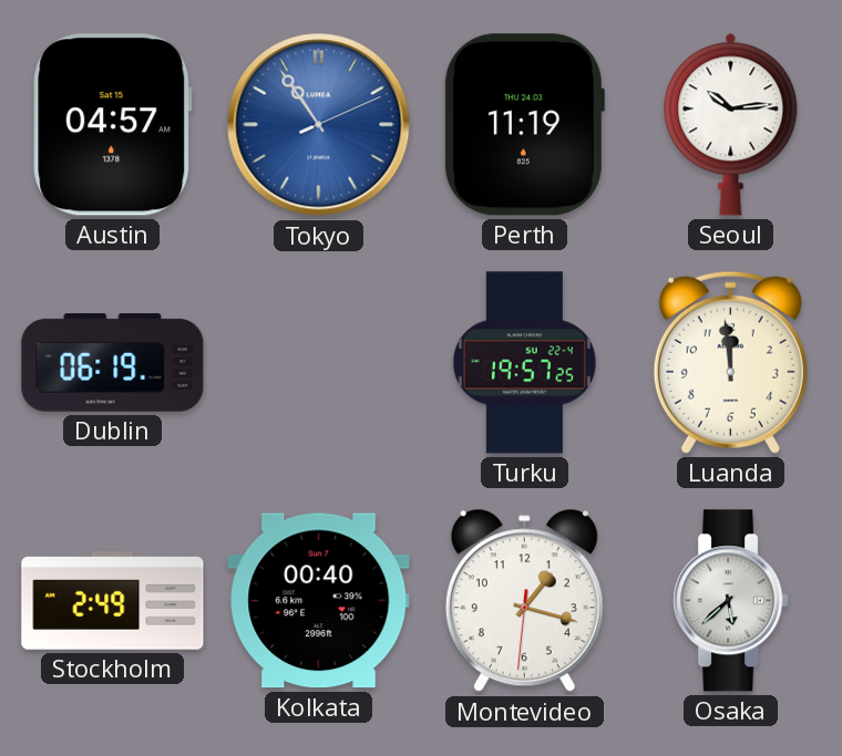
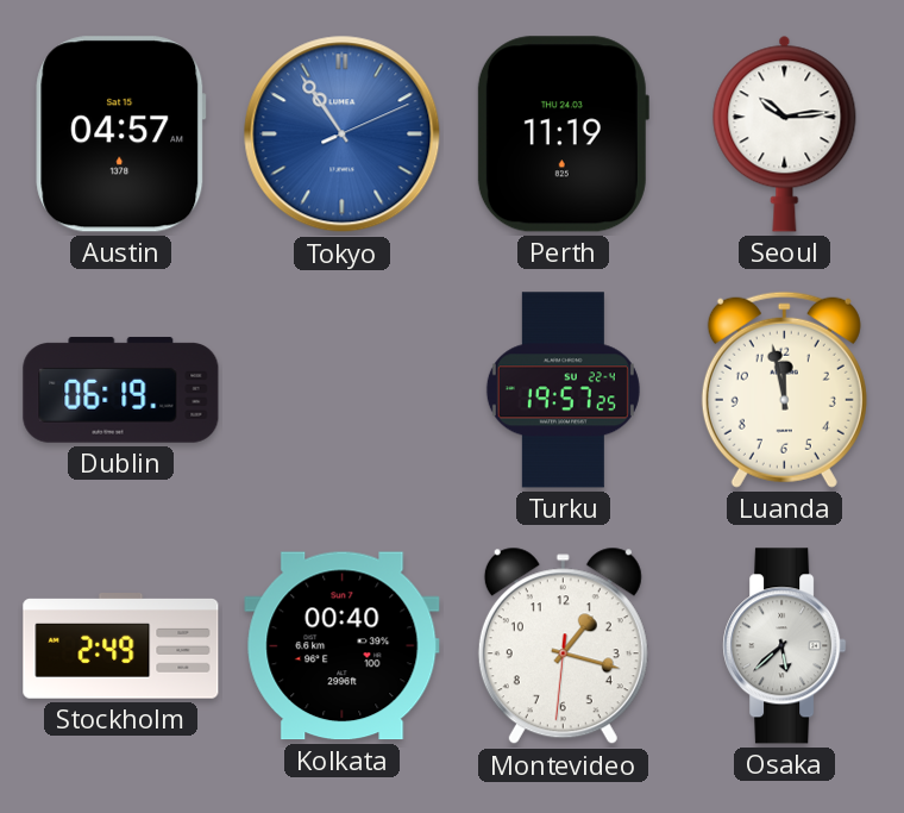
Luanda: 11:59 -> 11:58 (784, 389)
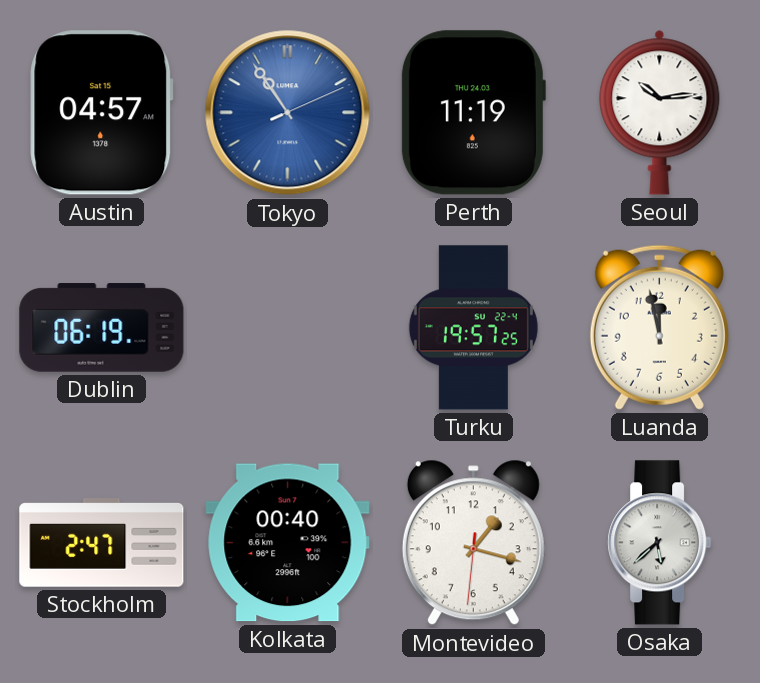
Stockholm: 2:49 -> 2:47 (102, 543)
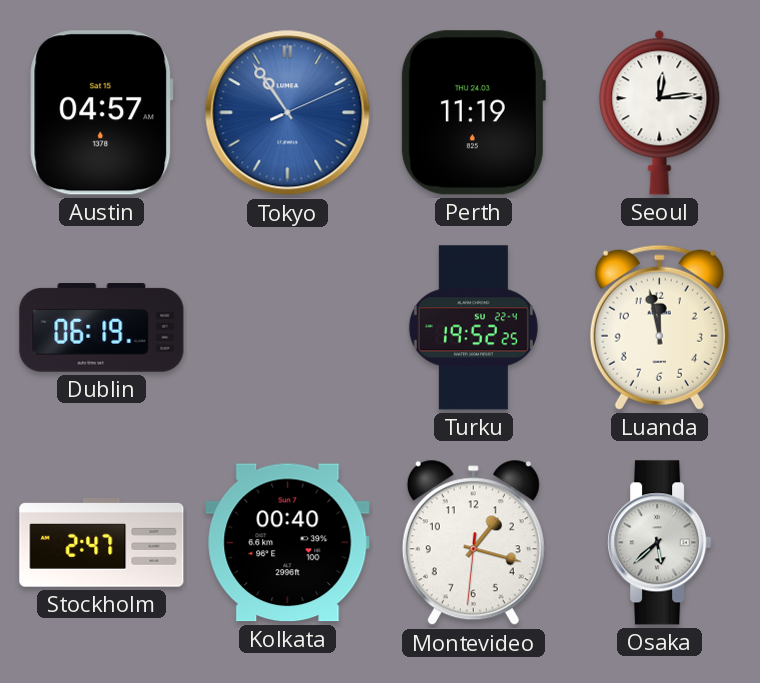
Seoul: 10:14 -> 12:14 (660, 112)
Turku: 19:57 -> 19:52 (473, 328)
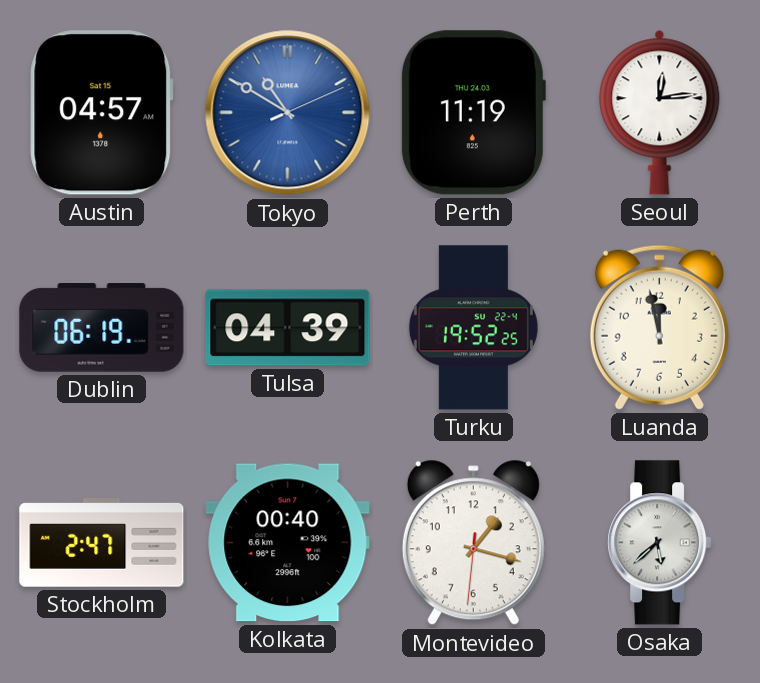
Tokyo: 10:54 -> 10:50 (288, 113)
Tulsa: none -> 04:39 (288, 328)
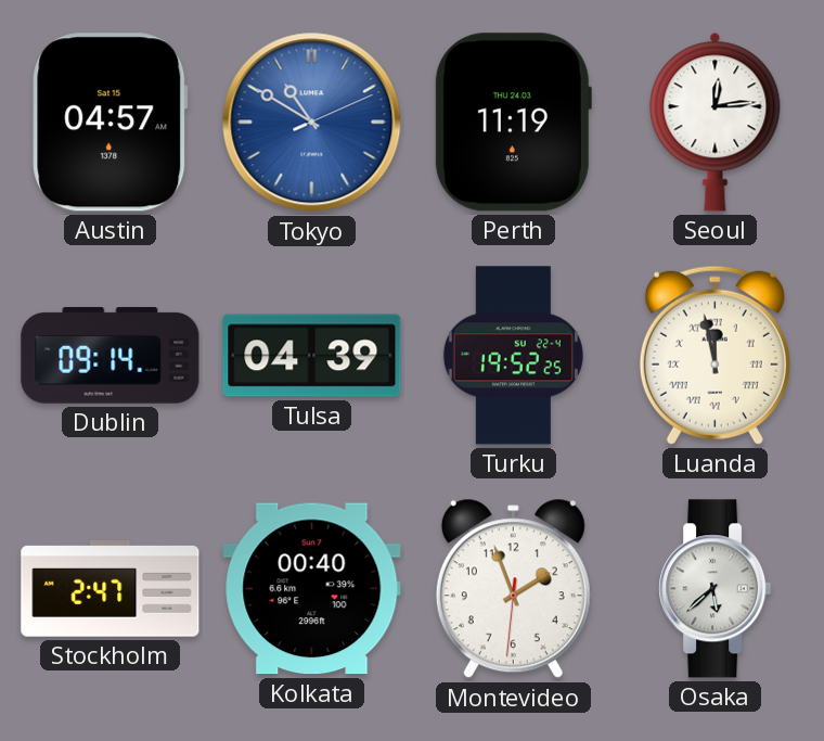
Dublin: 06:19 -> 09:14 (111, 356)
Luanda numerals: Arabic -> Roman (714, 355)
Montevideo: 1:17 -> 1:56 (513, 589)
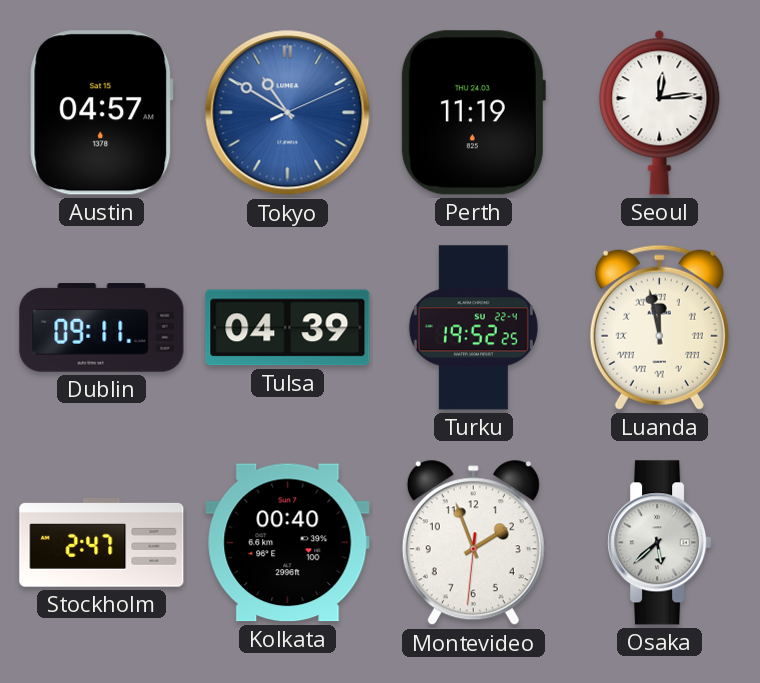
Dublin: 09:14 -> 09:11 (102, 328)
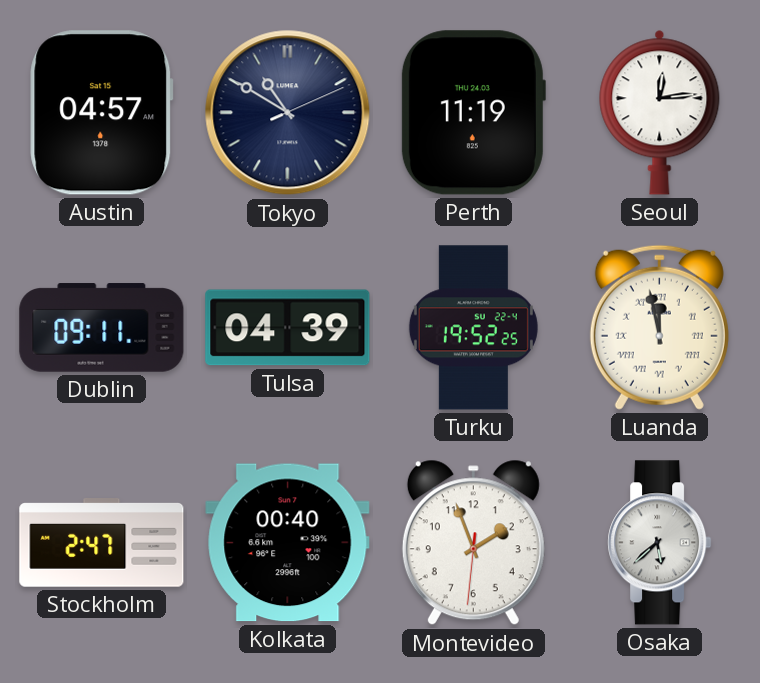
Tokyo dial: blue -> navy (288, 113)
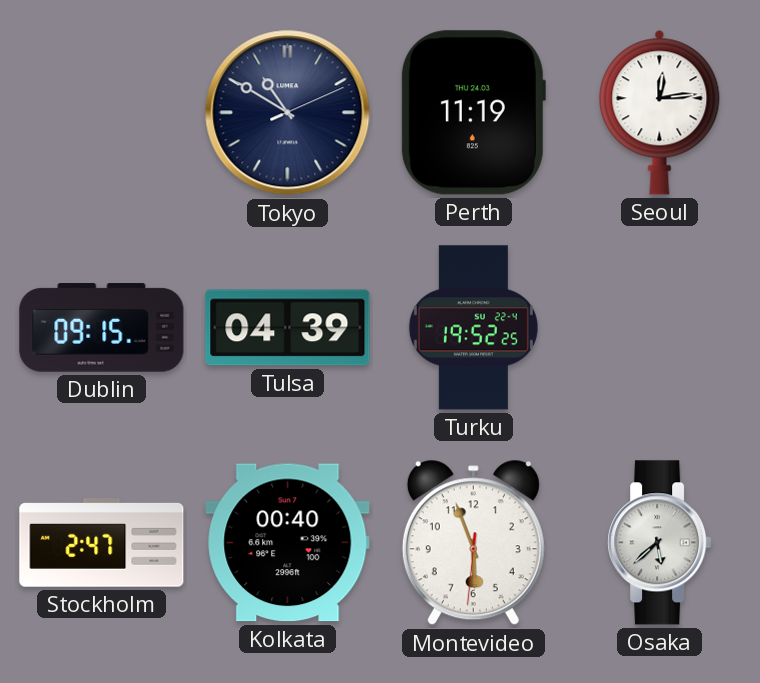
Austin: 04:57 -> none (102, 113)
Dublin: 09:11 -> 09:15 (102, 328)
Luanda: 11:58 -> none (659, 327)
Montevideo: 1:56 -> 5:56 (473, 543)
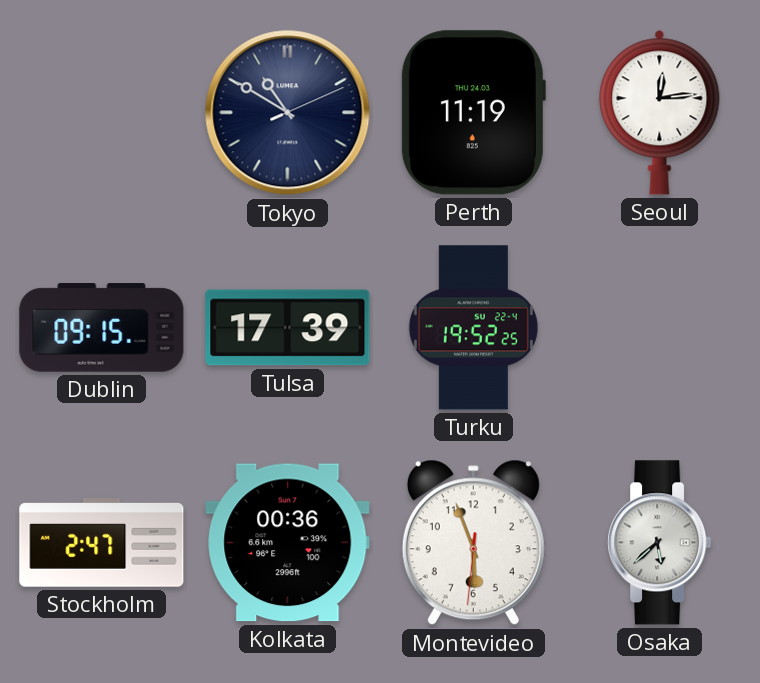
Tulsa: 04:39 -> 17:39 (288, 328)
Kolkata: 00:40 -> 00:36 (288, 543)
